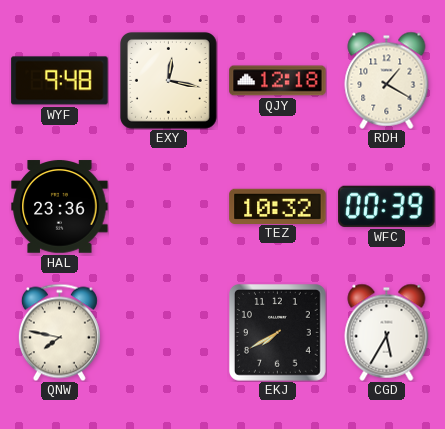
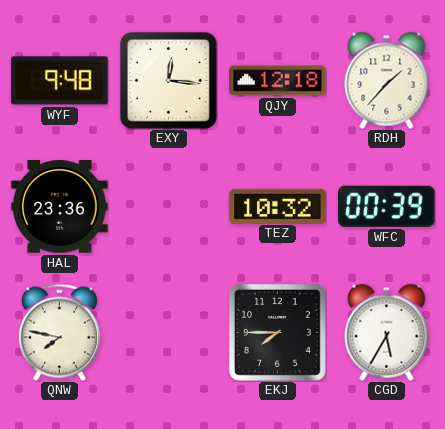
EXY: 12:17 -> 12:16 (168, 80)
RDH: 1:20 -> 1:37 (387, 80)
EKJ: 7:40 -> 7:45 (277, 332)
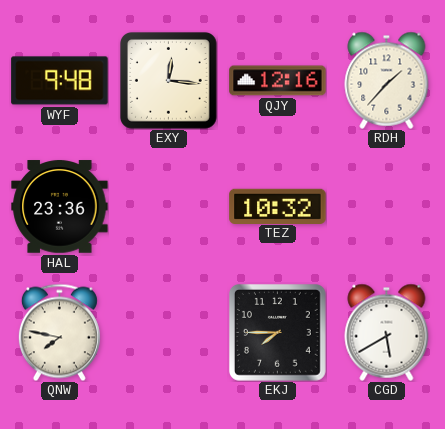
QJY: 12:18 -> 12:16 (278, 81)
WFC: 00:39 -> none (387, 206)
CGD: 5:35 -> 5:40 (387, 332)
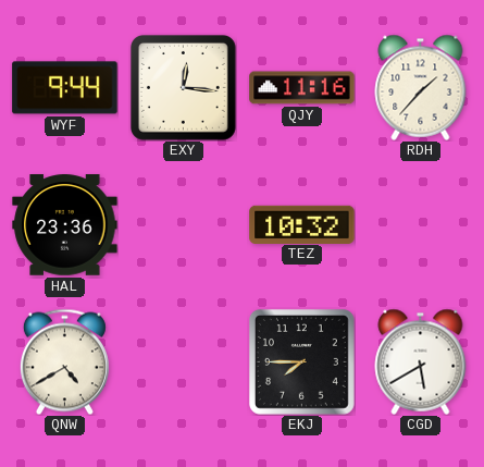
WYF: 9:48 -> 9:44 (65, 88)
QJY: 12:16 -> 11:16 (302, 88)
QNW: 7:47 -> 4:40 (64, 361)
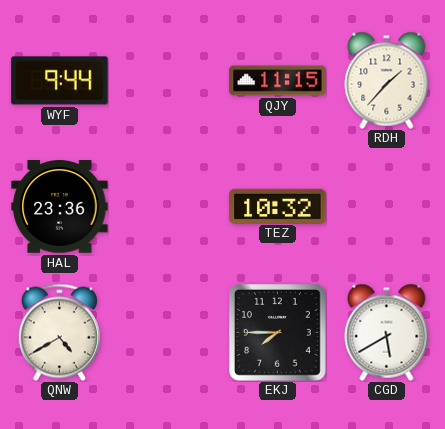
EXY: 12:16 -> none (183, 87)
QJY: 11:16 -> 11:15 (278, 81)
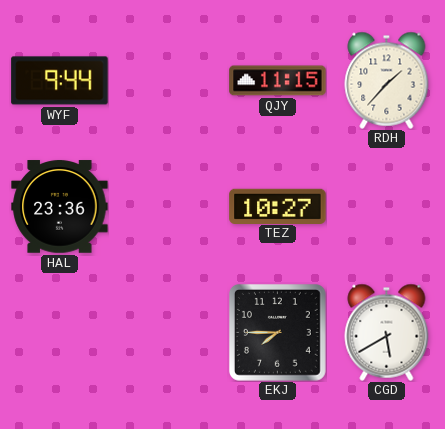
TEZ: 10:32 -> 10:27 (278, 206)
QNW: 4:40 -> none (59, 332)
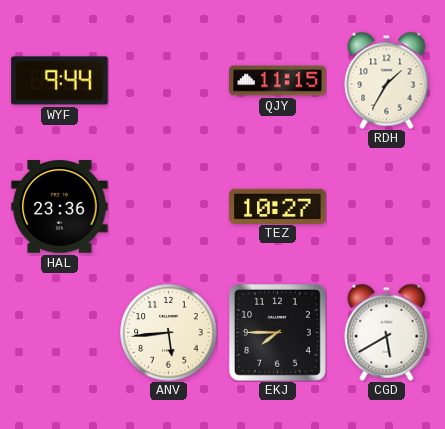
RDH: 1:37 -> 1:35 (387, 80)
ANV: none -> 5:44 (169, 333)
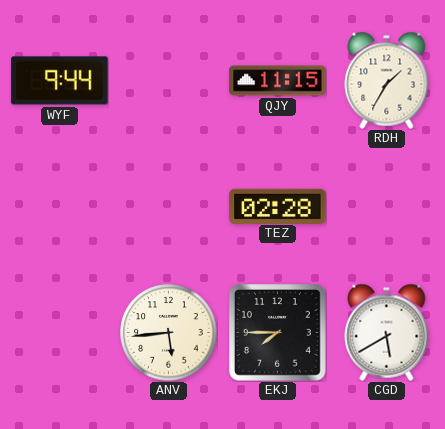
HAL: 23:36 -> none (60, 207)
TEZ: 10:27 -> 02:28 (278, 206)
